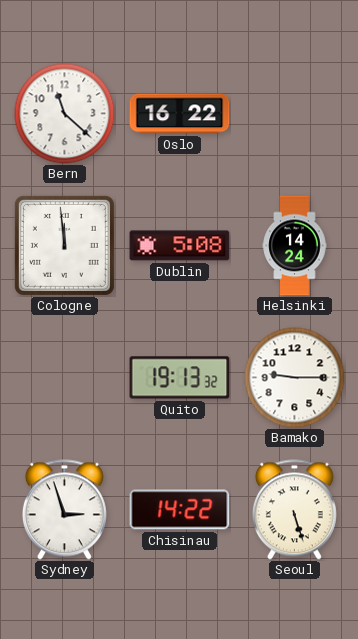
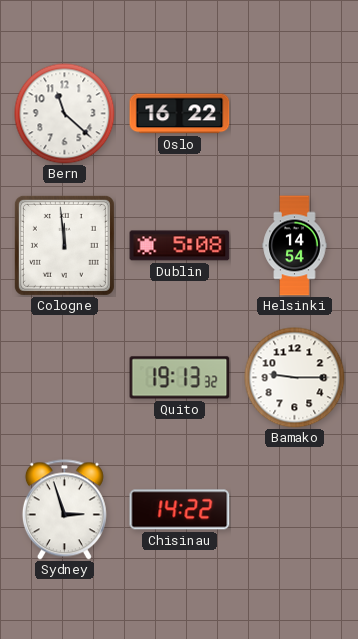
Helsinki: 14:24 -> 14:54 (295, 246)
Seoul: 5:27 -> none (294, 510)
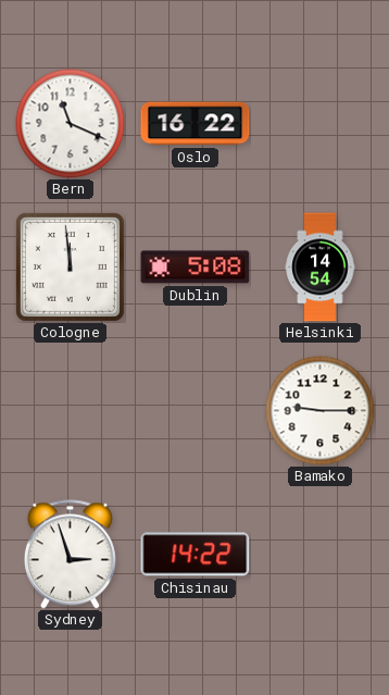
Bern: 11:22 -> 11:19 (71, 124)
Quito: 19:13 -> none (180, 378)
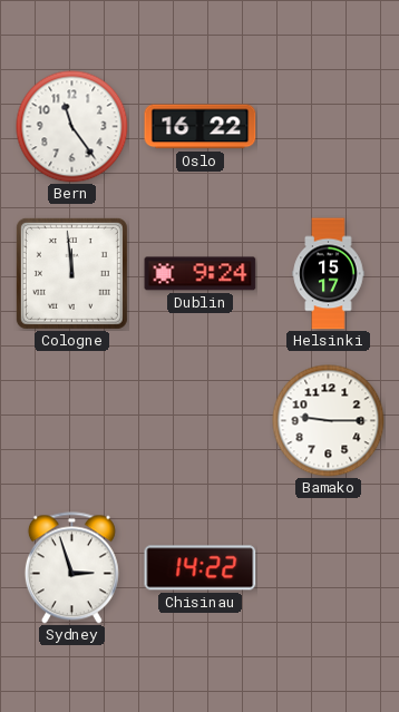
Bern: 11:19 -> 11:24 (72, 127)
Dublin: 5:08 -> 9:24 (201, 274)
Helsinki: 14:54 -> 15:17 (329, 274)
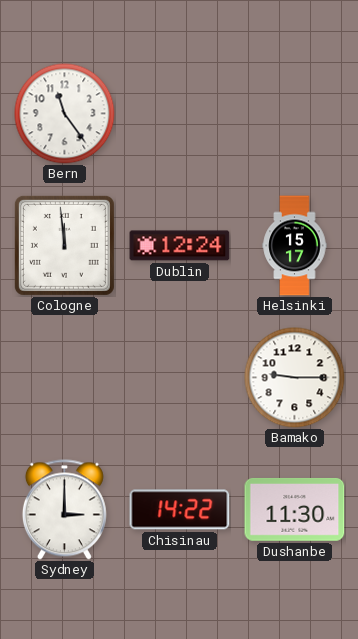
Oslo: 16:22 -> none (201, 127)
Dublin: 9:24 -> 12:24 (180, 246)
Sydney: 2:57 -> 3:00 (64, 510)
Dushanbe: none -> 11:30 (295, 509)
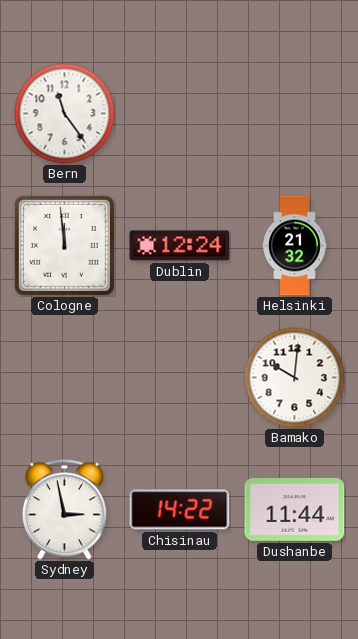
Helsinki: 15:17 -> 21:32 (295, 246)
Bamako: 9:15 -> 10:01 (295, 378)
Sydney: 3:00 -> 2:58 (64, 510)
Dushanbe: 11:30 -> 11:44 (295, 509)
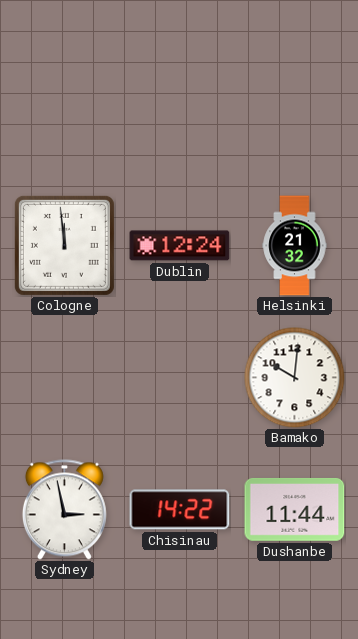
Bern: 11:24 -> none (65, 114)
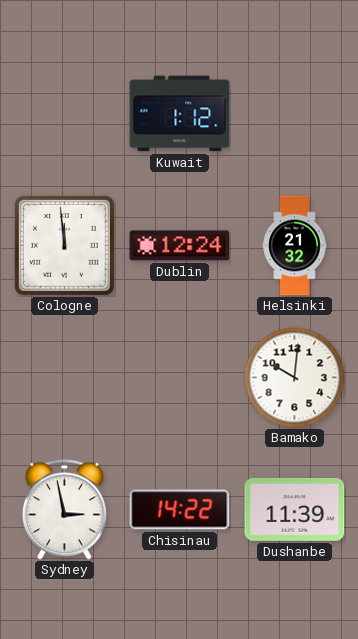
Kuwait: none -> 1:12 (180, 114)
Dushanbe: 11:44 -> 11:39 (295, 509)
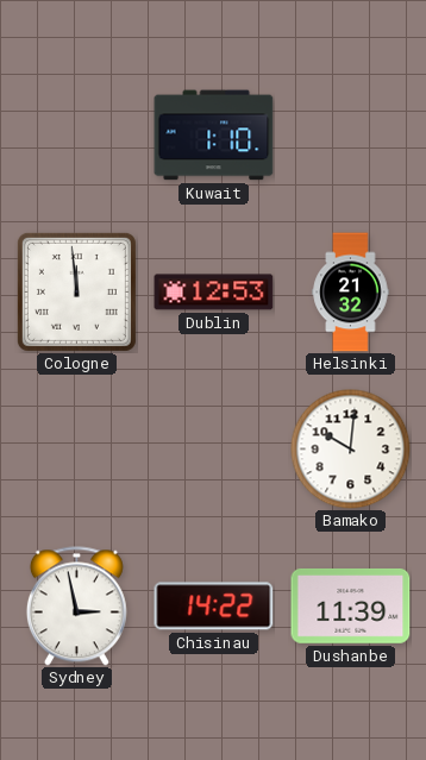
Kuwait: 1:12 -> 1:10 (214, 136)
Dublin: 12:24 -> 12:53 (214, 293)
